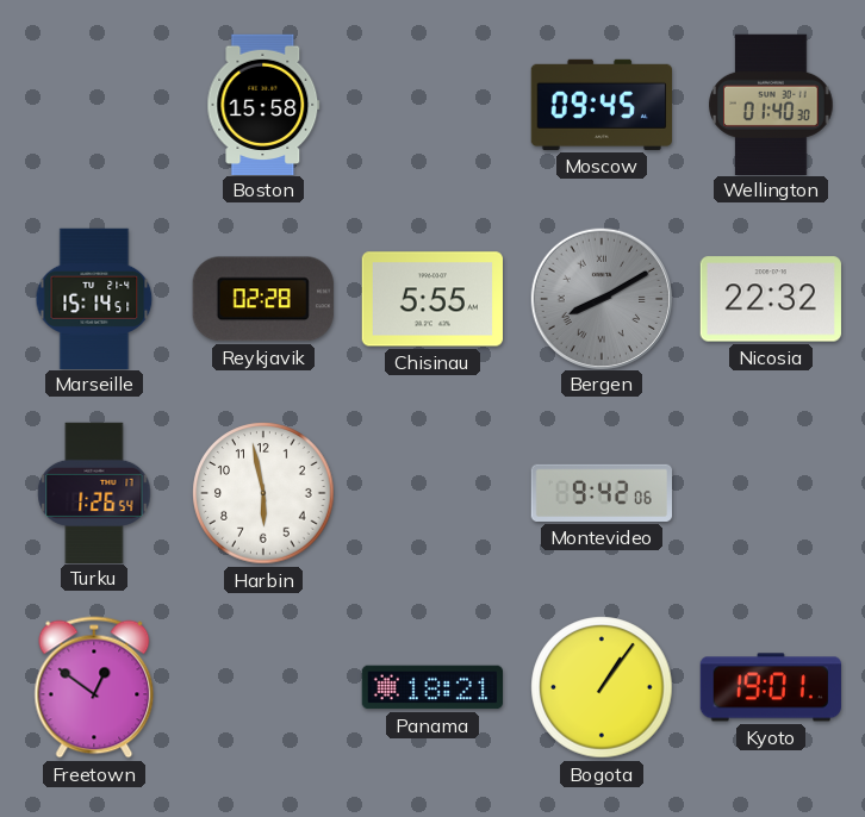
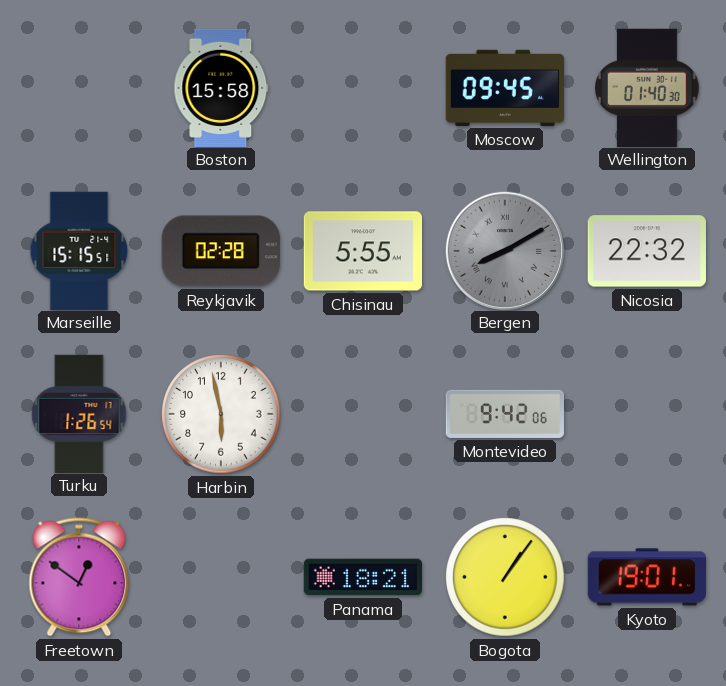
Marseille: 15:14 -> 15:15 (79, 250)
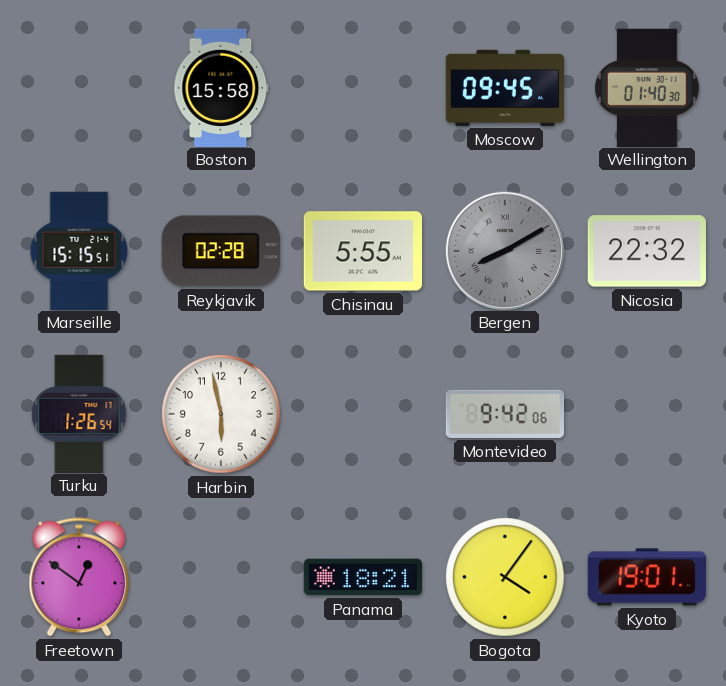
Bogota: 1:06 -> 4:06 (505, 577)
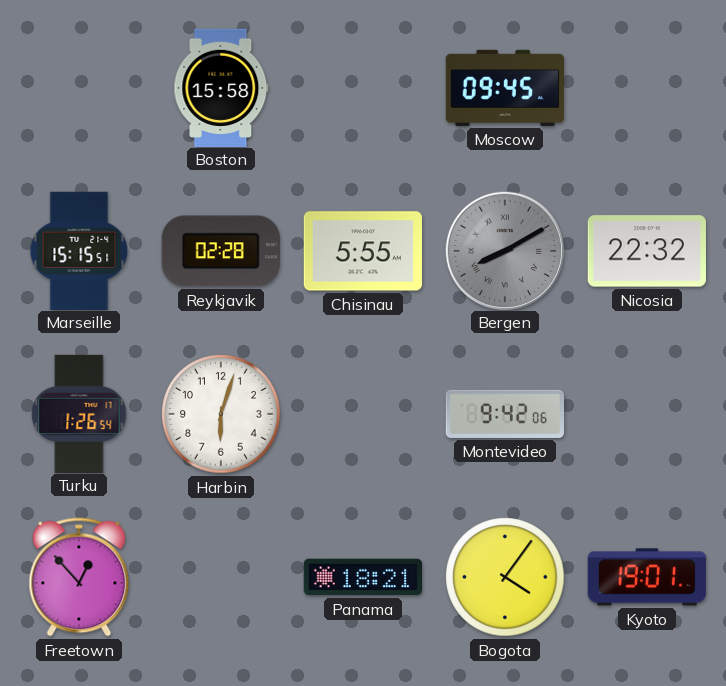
Wellington: 01:40 -> none (647, 87)
Harbin: 5:58 -> 6:03 (221, 414)
Freetown: 12:51 -> 12:53 (79, 577)
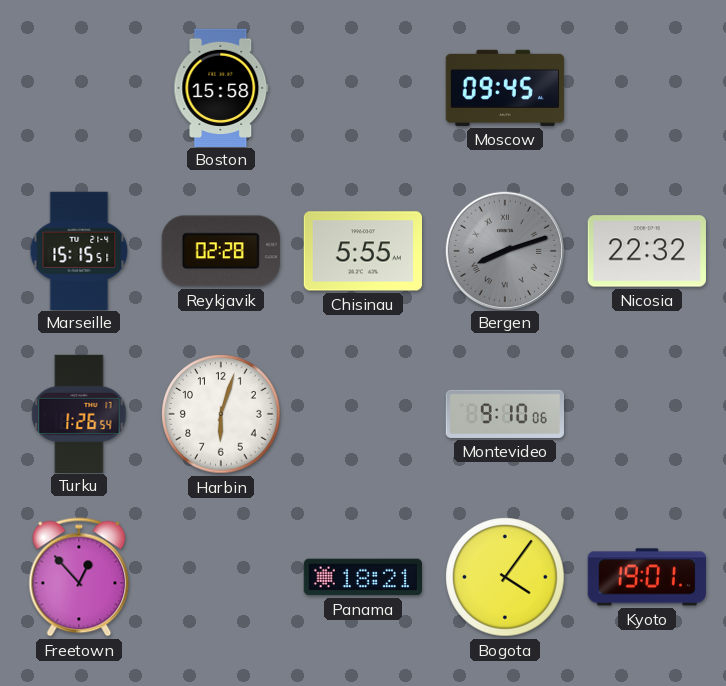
Bergen: 8:10 -> 8:12 (504, 250)
Montevideo: 9:42 -> 9:10 (504, 414)
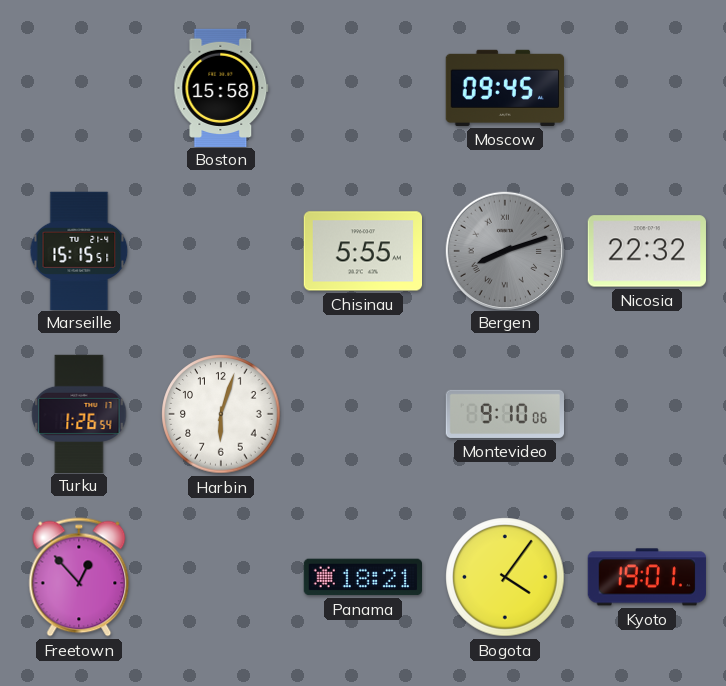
Reykjavik: 02:28 -> none (221, 251)
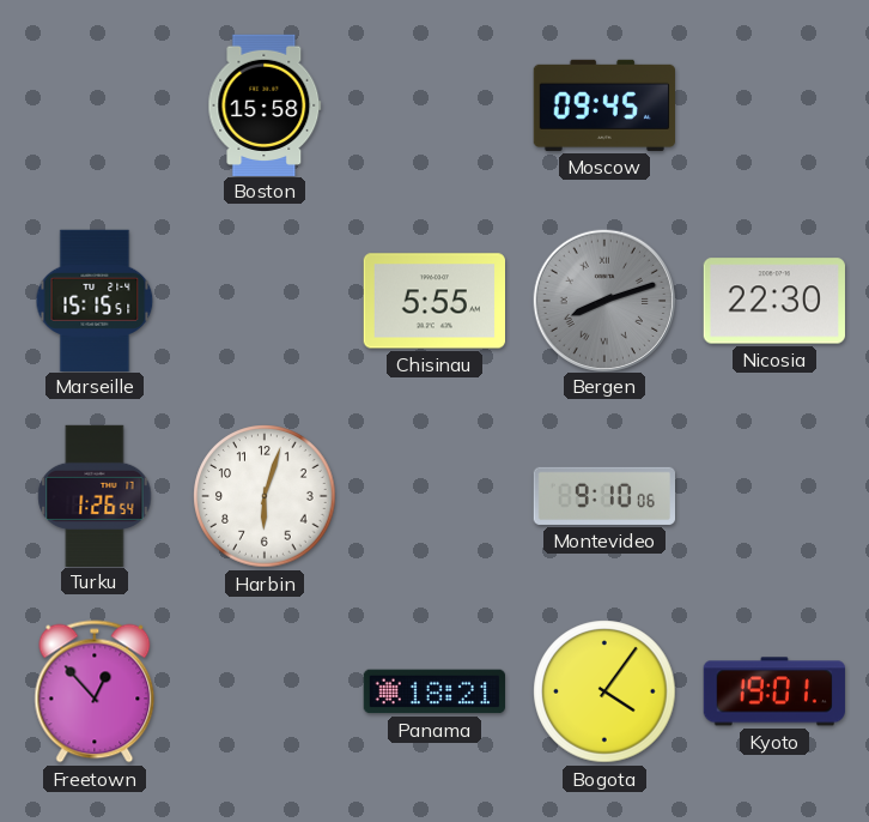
Nicosia: 22:32 -> 22:30 (774, 301)
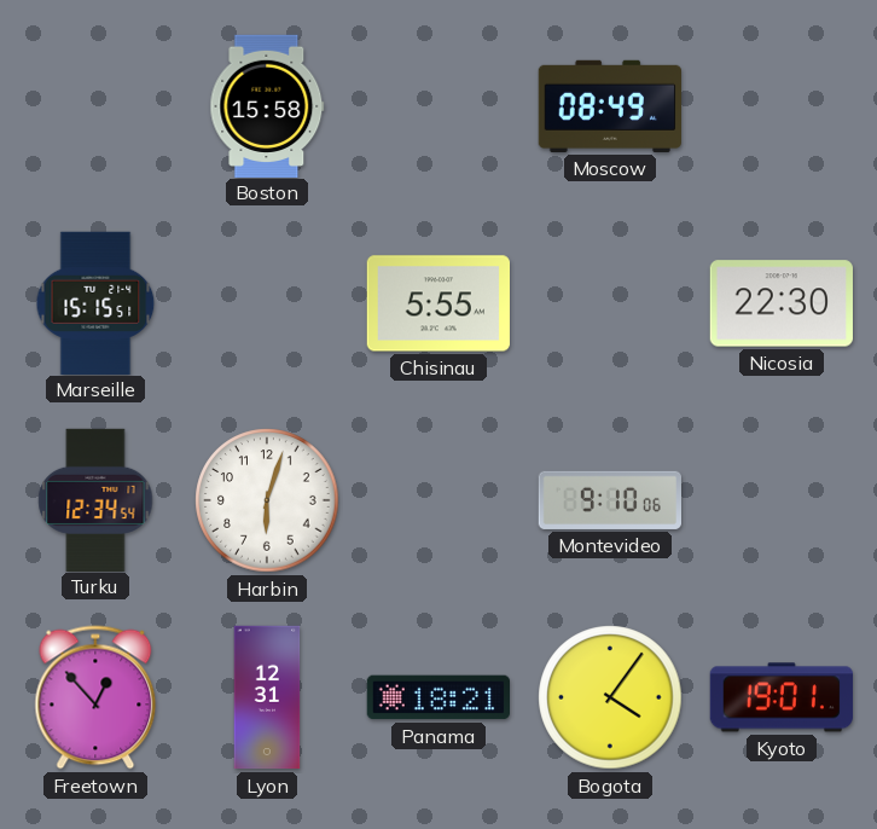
Moscow: 09:45 -> 08:49 (609, 106)
Bergen: 8:12 -> none (603, 300)
Turku: 1:26 -> 12:34 (95, 499)
Lyon: none -> 12:31 (267, 697)
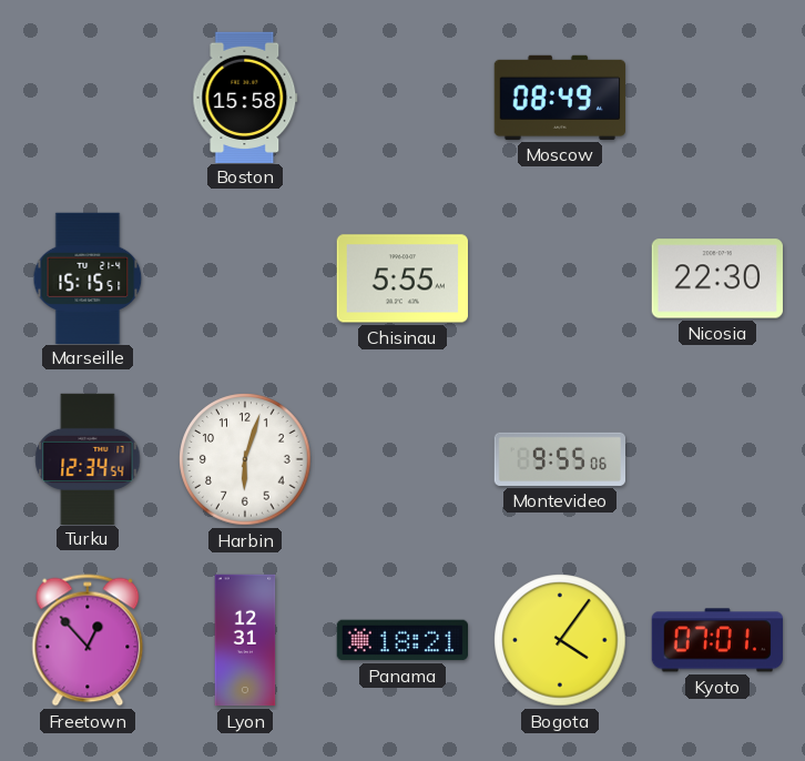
Montevideo: 9:10 -> 9:55 (559, 459)
Kyoto: 19:01 -> 07:01 (717, 640)
